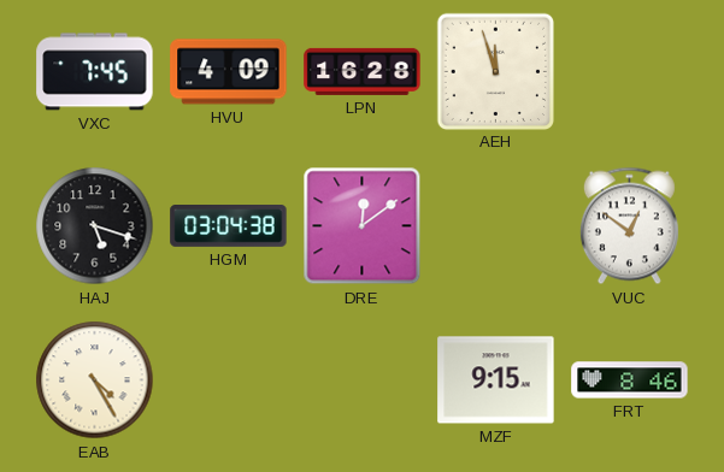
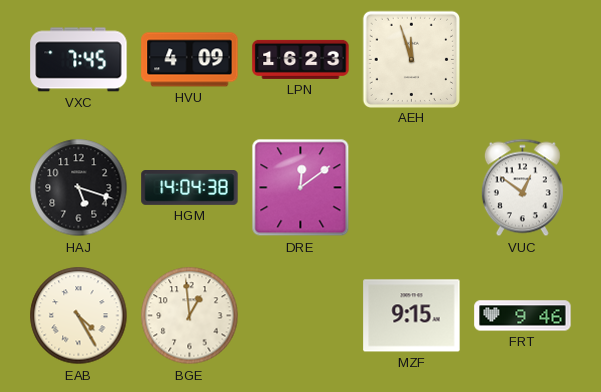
LPN: 16:28 -> 16:23 (301, 59)
HGM: 03:04 -> 14:04 (190, 188)
BGE: none -> 12:59 (190, 316)
FRT: 8:46 -> 9:46 (523, 316)
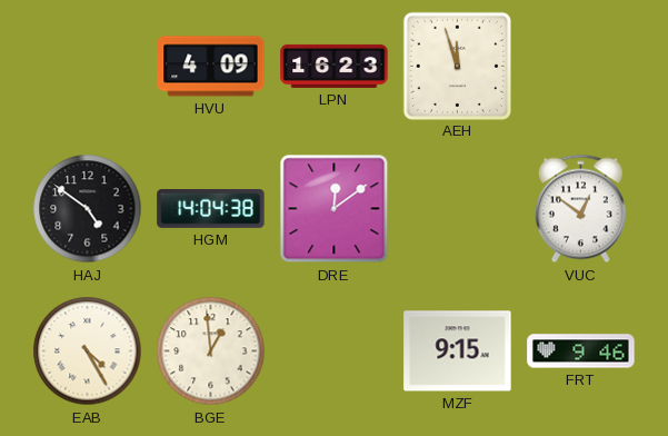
VXC: 7:45 -> none (79, 60)
HAJ: 5:18 -> 4:51 (88, 209)
